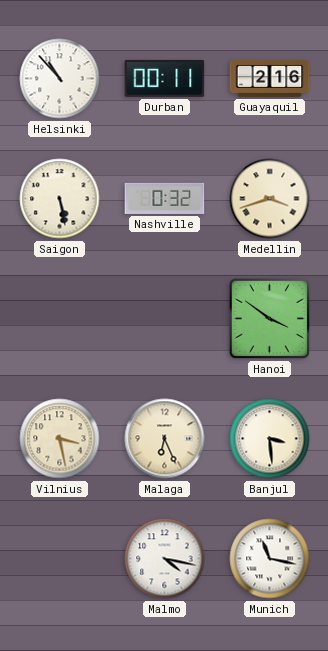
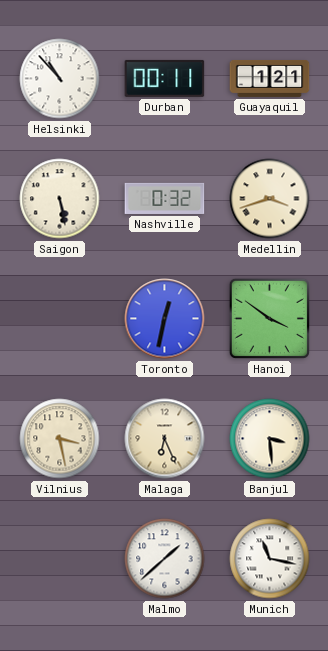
Guayaquil: 2:16 -> 1:21 (270, 78)
Toronto: none -> 12:32 (165, 319)
Malmo: 4:17 -> 1:38 (165, 559)
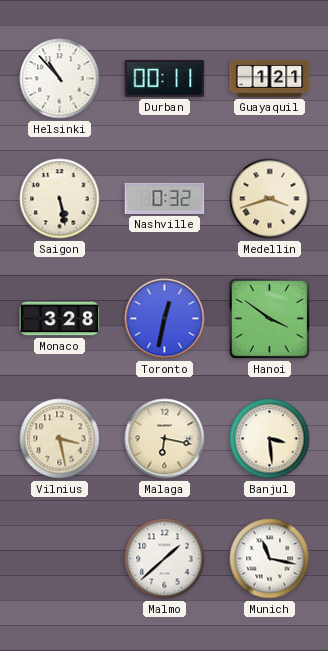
Monaco: none -> 3:28 (60, 319)
Malaga: 6:26 -> 6:17 (165, 439)
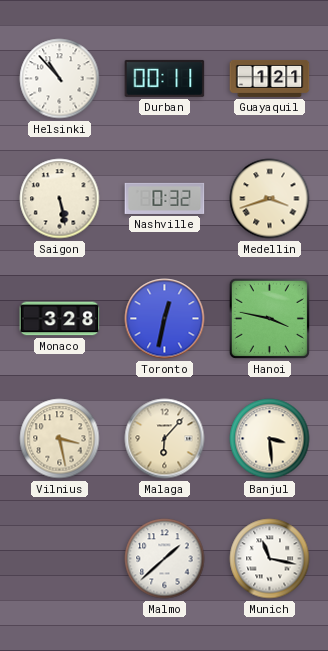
Hanoi: 3:51 -> 3:47 (269, 318)
Malaga: 6:17 -> 6:07 (165, 439)
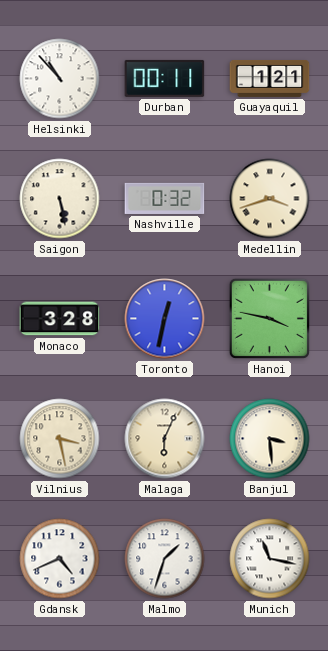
Malaga: 6:07 -> 6:04 (165, 439)
Gdansk: none -> 4:41 (60, 559)
Malmo: 1:38 -> 1:33 (165, 559)
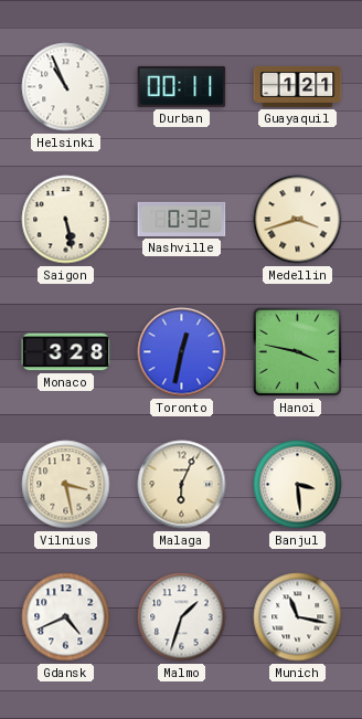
Helsinki: 10:53 -> 10:56 (66, 87)
